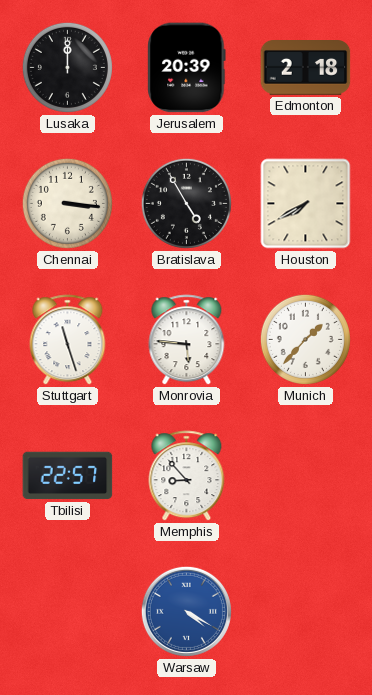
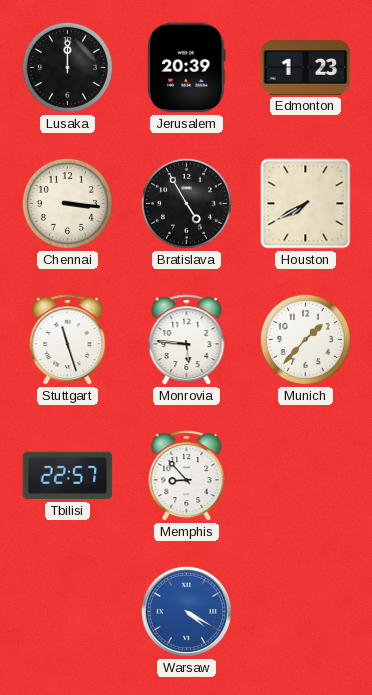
Edmonton: 2:18 -> 1:23 (306, 68)
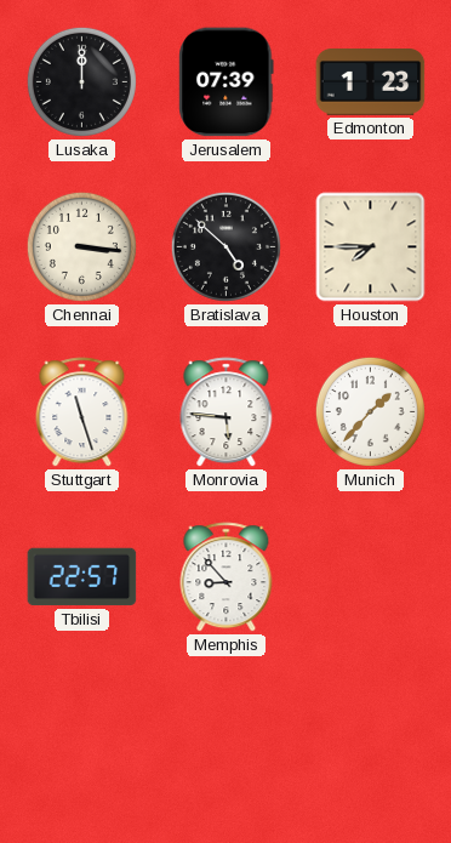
Jerusalem: 20:39 -> 07:39 (227, 82)
Bratislava: 4:55 -> 4:52 (225, 246)
Houston: 7:40 -> 7:45 (371, 247)
Warsaw: 4:20 -> none (186, 611)
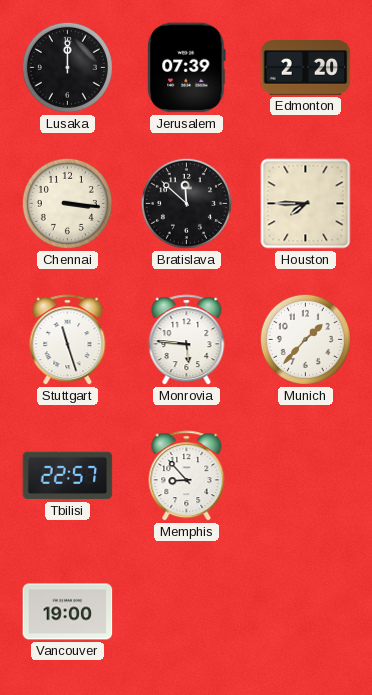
Edmonton: 1:23 -> 2:20 (306, 68)
Bratislava: 4:52 -> 11:52 (186, 203)
Vancouver: none -> 19:00 (68, 612)
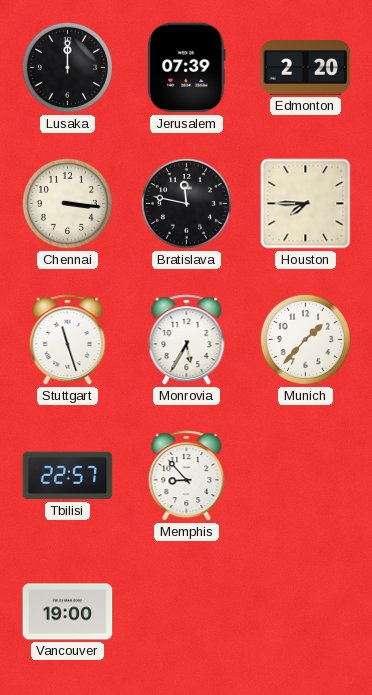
Bratislava: 11:52 -> 11:47 (186, 203)
Monrovia: 5:46 -> 5:35 (187, 340)
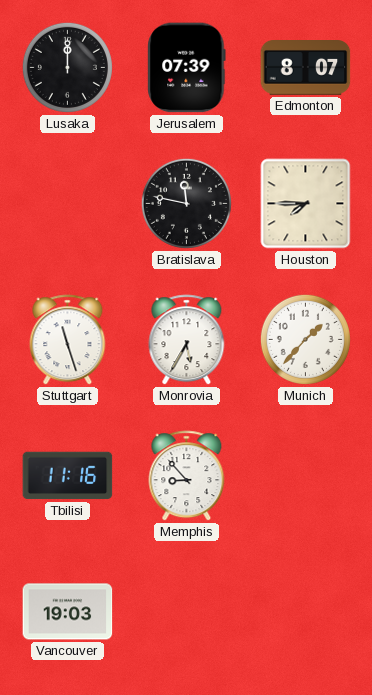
Edmonton: 2:20 -> 8:07 (306, 68)
Chennai: 3:16 -> none (67, 203)
Tbilisi: 22:57 -> 11:16 (68, 476)
Vancouver: 19:00 -> 19:03 (68, 612)
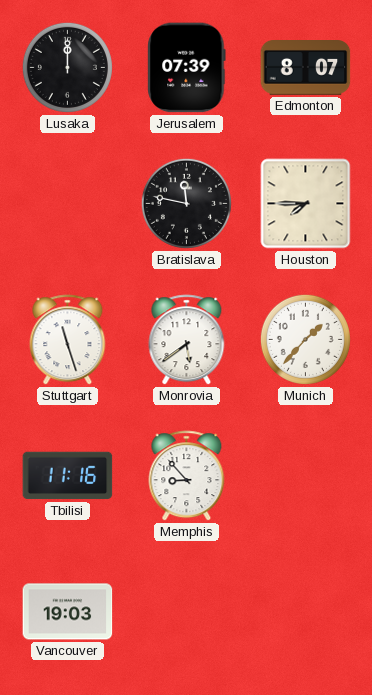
Monrovia: 5:35 -> 5:39 (187, 340)
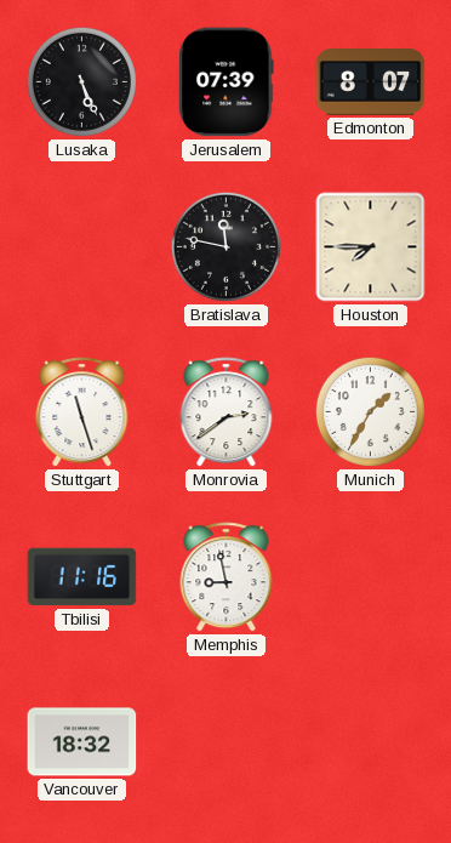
Lusaka: 12:00 -> 5:26 (81, 81)
Monrovia: 5:39 -> 2:39 (227, 412)
Munich: 1:37 -> 1:35 (370, 411)
Memphis: 8:53 -> 8:58 (227, 577)
Vancouver: 19:03 -> 18:32 (82, 742)
